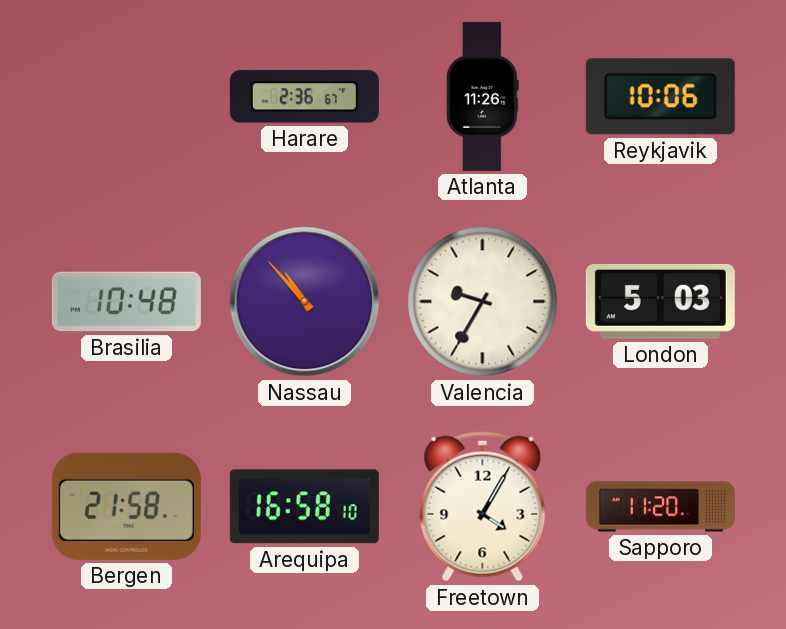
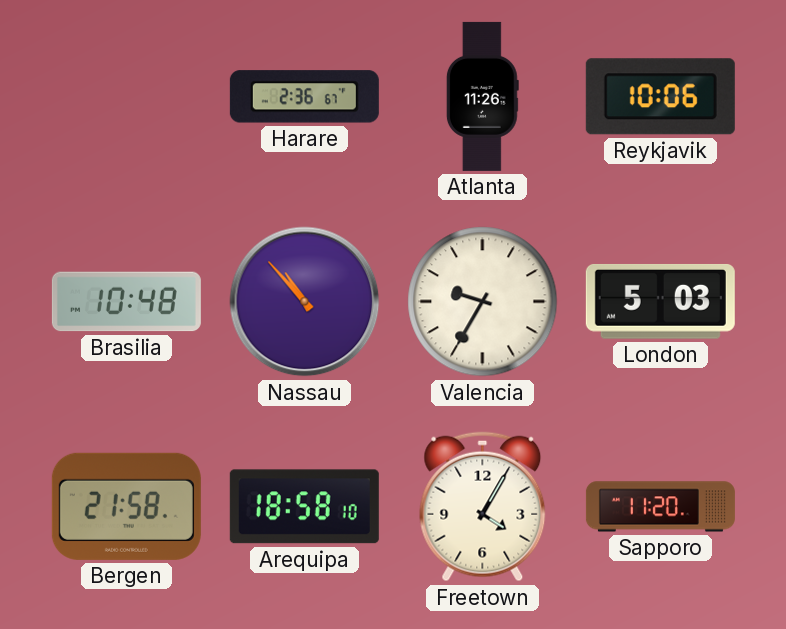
Arequipa: 16:58 -> 18:58 (304, 507)
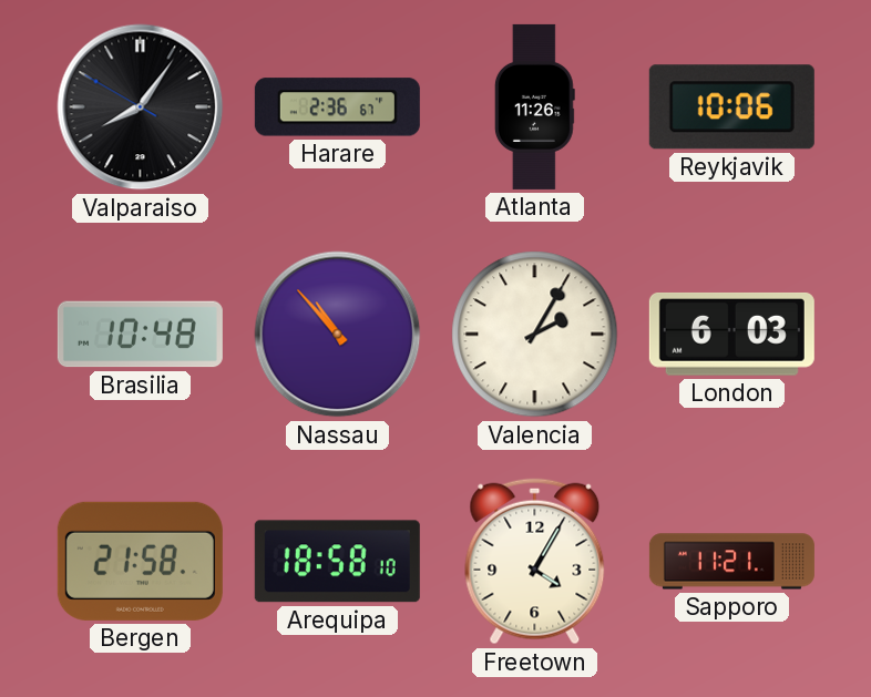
Valparaiso: none -> 8:05 (141, 107)
Valencia: 9:35 -> 2:05 (535, 335)
London: 5:03 -> 6:03 (731, 334)
Sapporo: 11:20 -> 11:21 (731, 562)
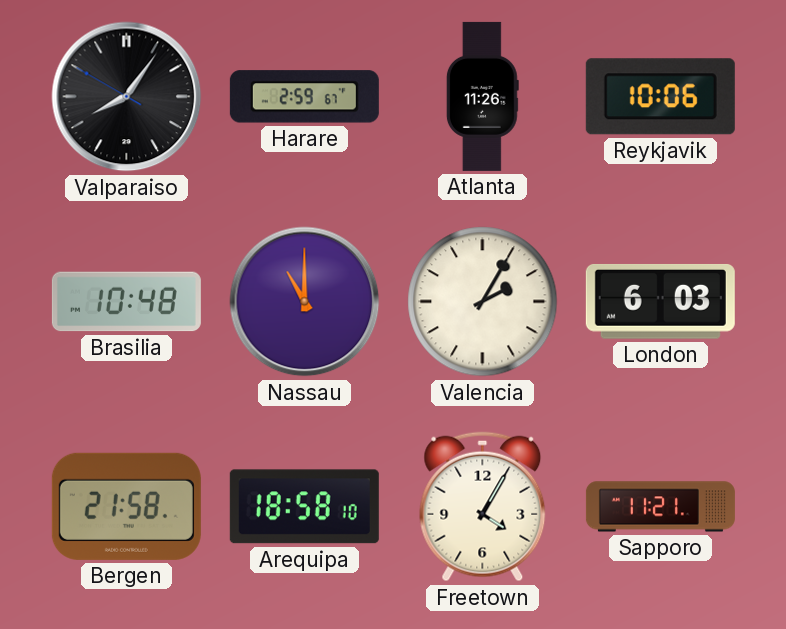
Harare: 2:36 -> 2:59 (304, 97)
Nassau: 10:53 -> 11:00 (305, 302)
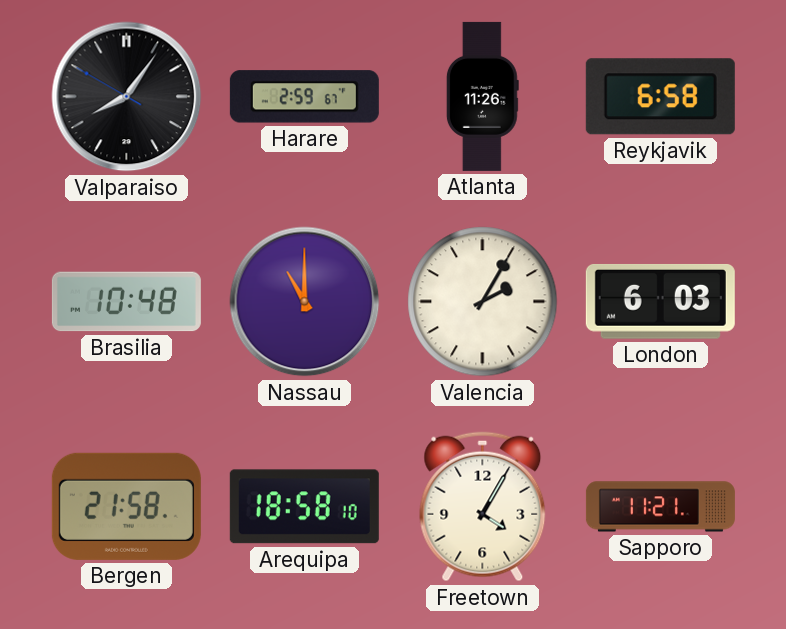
Reykjavik: 10:06 -> 6:58 (660, 97)
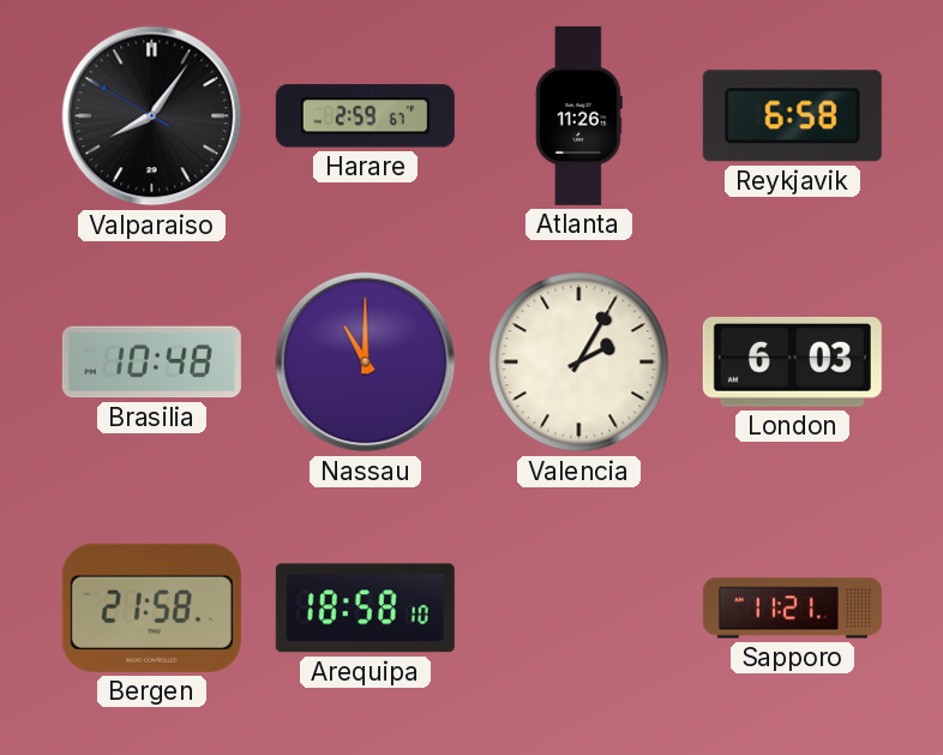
Freetown: 4:05 -> none (483, 507)
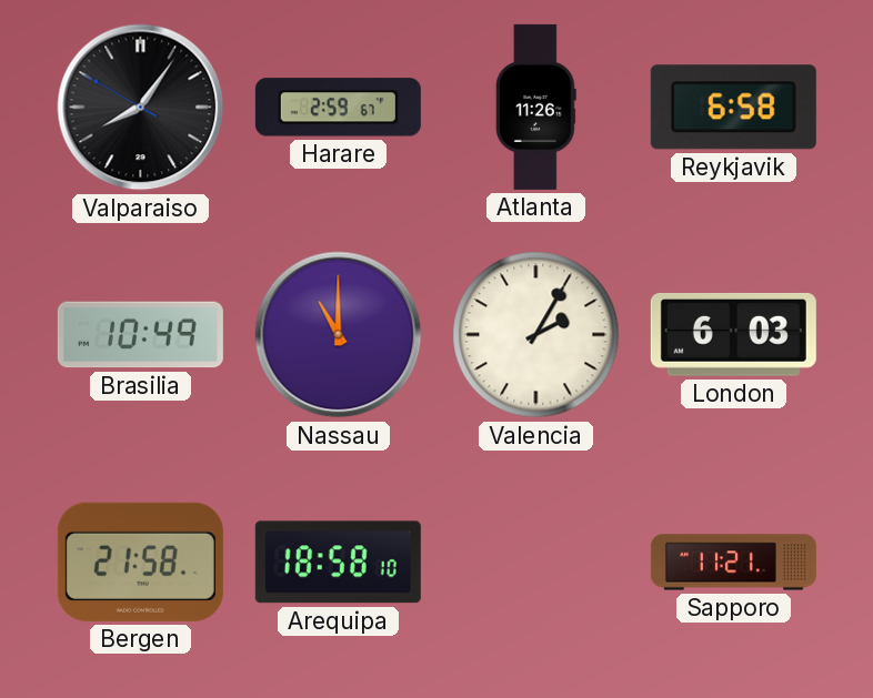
Brasilia: 10:48 -> 10:49 (140, 335)
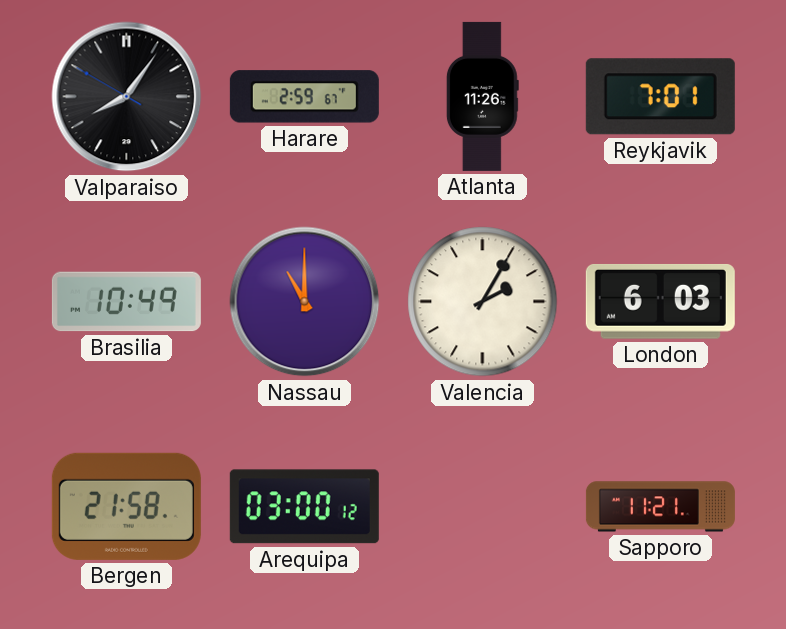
Reykjavik: 6:58 -> 7:01 (660, 97)
Arequipa: 18:58 -> 03:00 (304, 507)
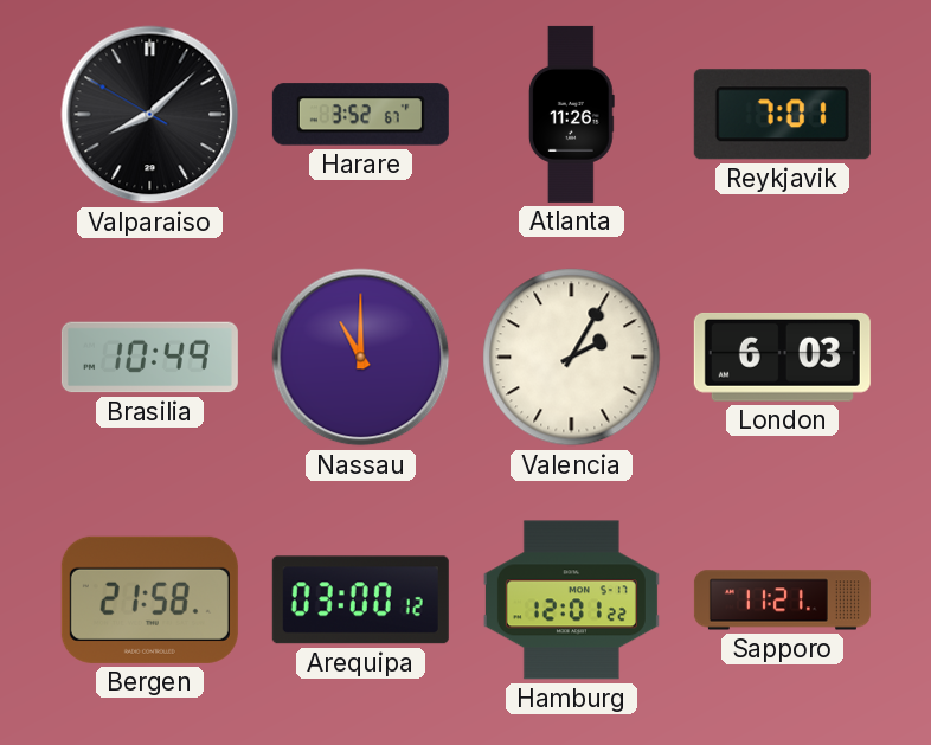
Valparaiso: 8:05 -> 8:07 (150, 115)
Harare: 2:59 -> 3:52 (360, 115)
Hamburg: none -> 12:01 (571, 601)
